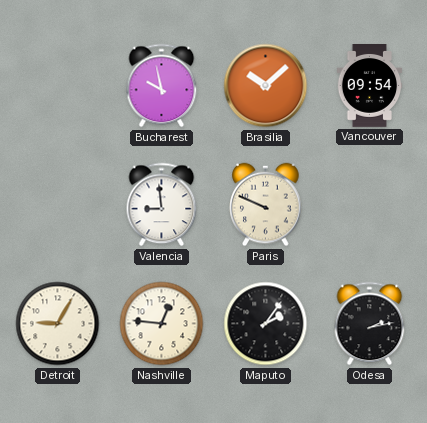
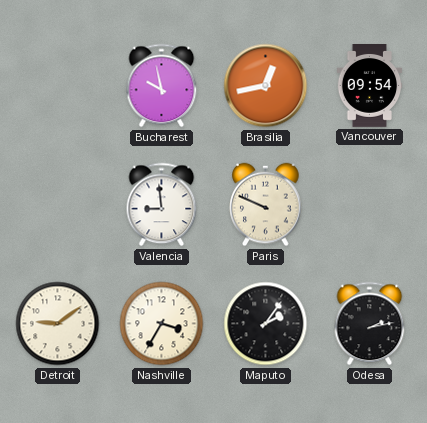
Brasilia: 10:08 -> 12:43 (266, 86)
Detroit: 9:05 -> 9:09 (58, 324)
Nashville: 12:46 -> 3:35 (162, 324)
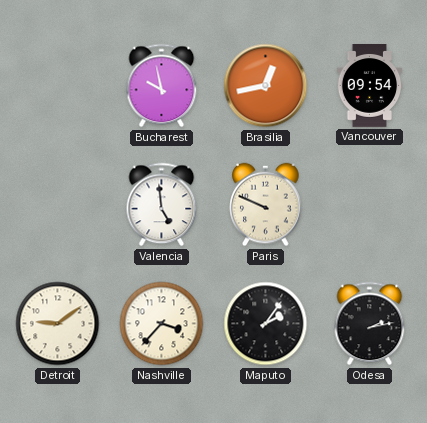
Valencia: 8:59 -> 4:59 (162, 205)
Nashville: 3:35 -> 3:37 (162, 324)
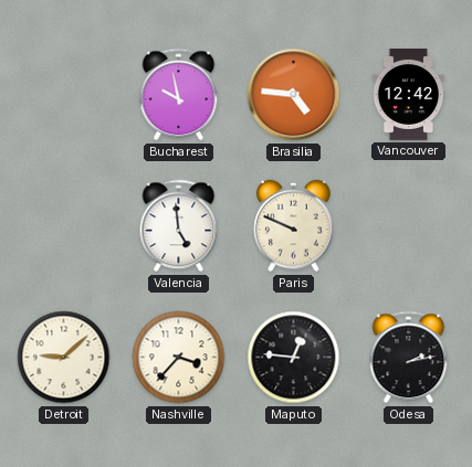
Brasilia: 12:43 -> 4:46 (294, 95)
Vancouver: 09:54 -> 12:42 (409, 95)
Detroit: 9:09 -> 9:08 (64, 358)
Maputo: 2:06 -> 12:46 (294, 358)
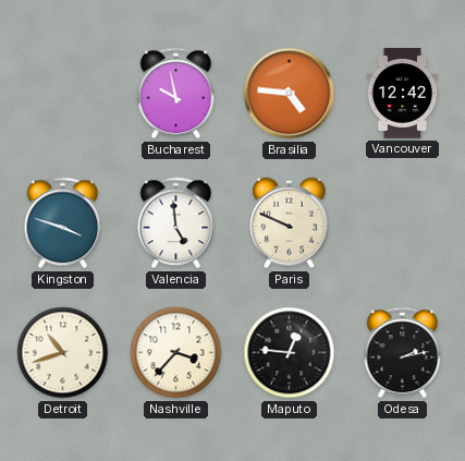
Kingston: none -> 3:48 (63, 223)
Detroit: 9:08 -> 10:42 (63, 353)
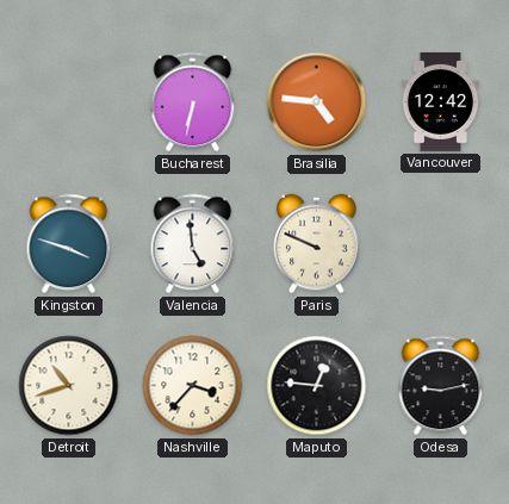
Bucharest: 9:58 -> 6:32 (193, 102)
Odesa: 2:13 -> 9:13 (441, 386)
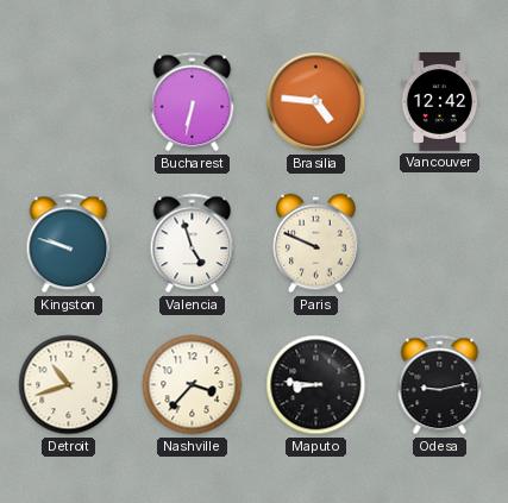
Kingston: 3:48 -> 9:48 (69, 244)
Valencia: 4:59 -> 4:57 (193, 244)
Maputo: 12:46 -> 8:46 (316, 385)
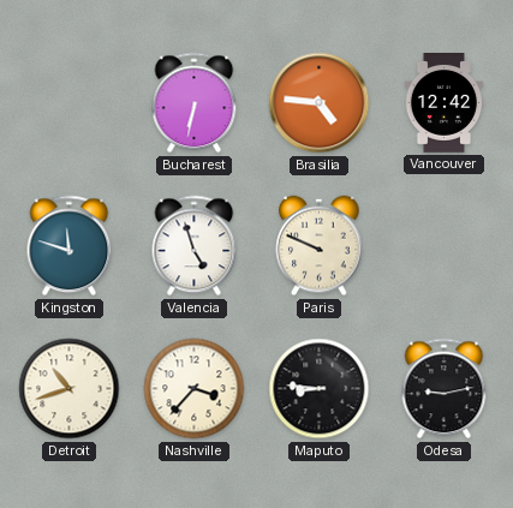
Kingston: 9:48 -> 11:48 (70, 246)
